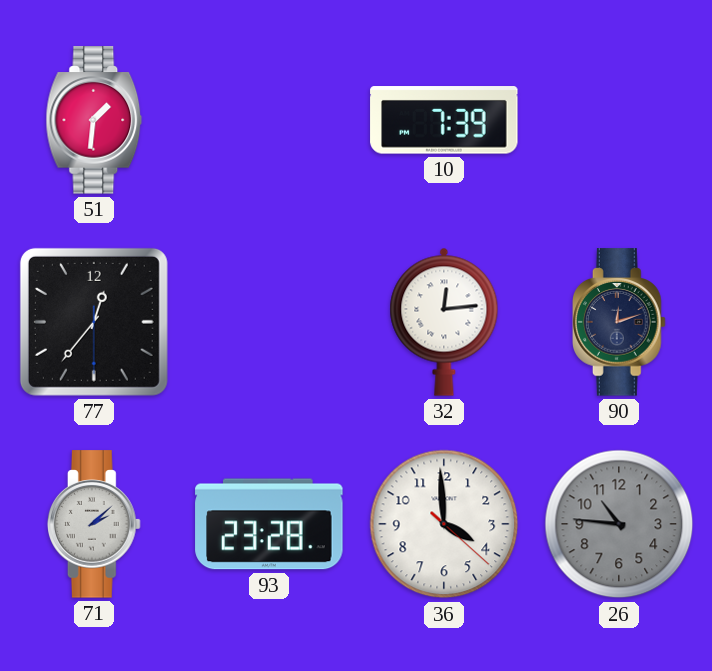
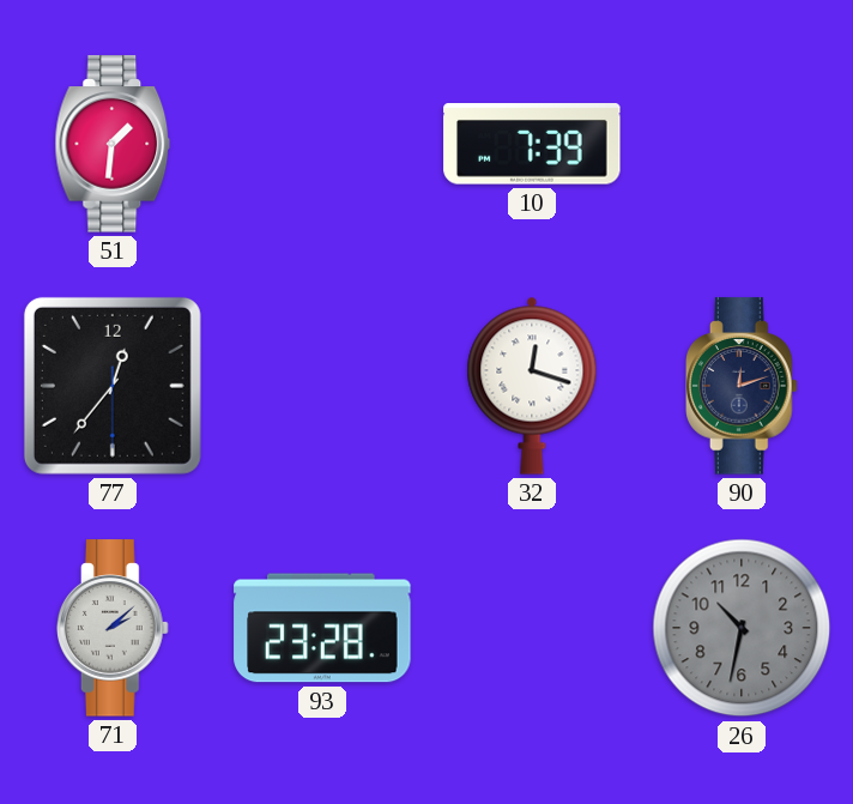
32: 12:14 -> 12:18 (532, 386)
36: 3:59 -> none (444, 524)
26: 10:46 -> 10:32 (742, 628)
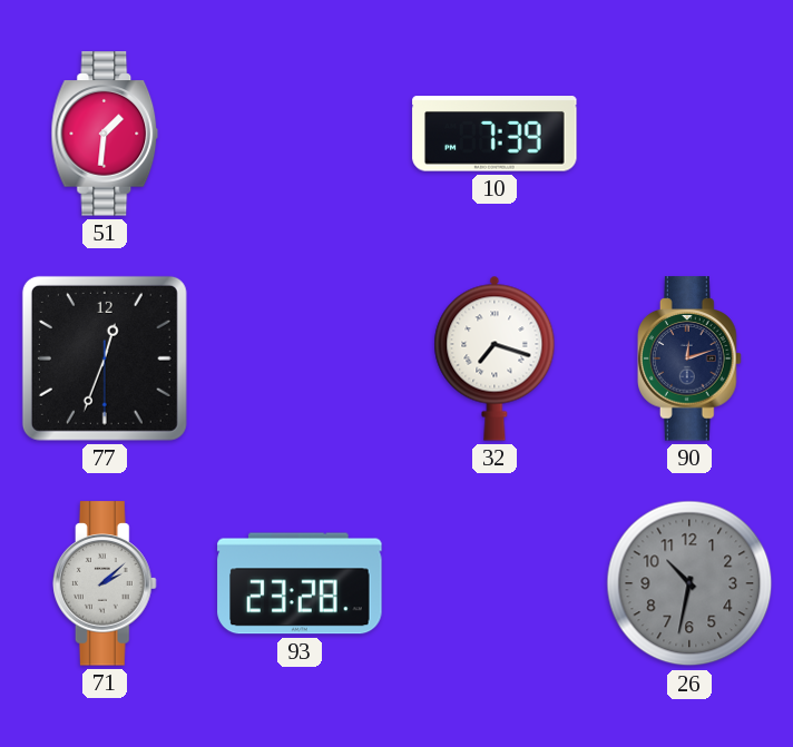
77: 12:36 -> 12:33 (105, 358)
32: 12:18 -> 7:18 (495, 358)
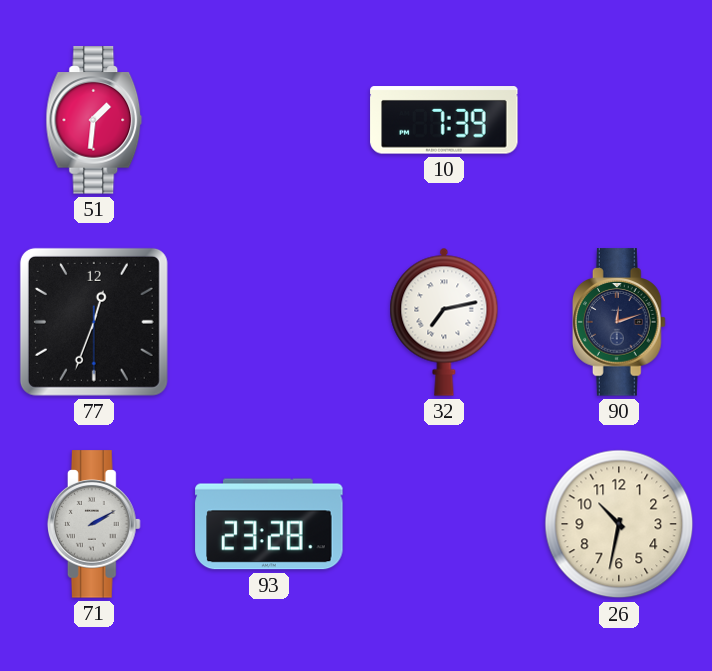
32: 7:18 -> 7:13 (444, 322)
71: 2:08 -> 2:10 (95, 524)
26 dial: grey -> cream (619, 524)
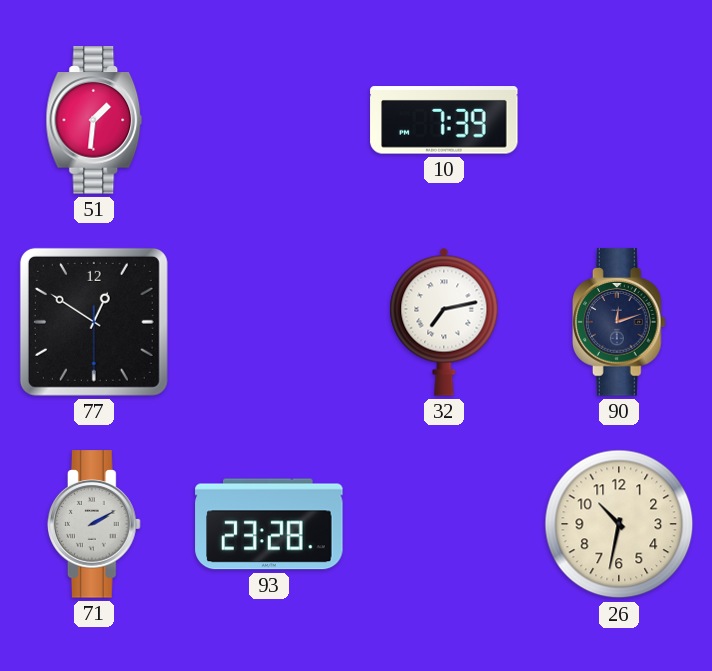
77: 12:33 -> 12:50 (94, 322)
